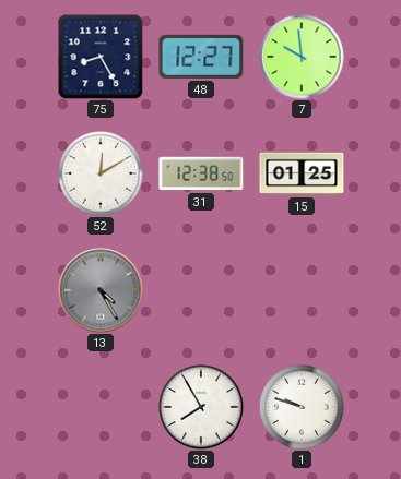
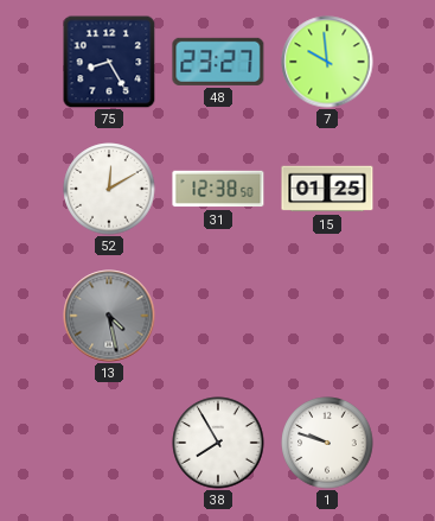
48: 12:27 -> 23:27 (218, 62)
13: 4:25 -> 4:28 (109, 316)
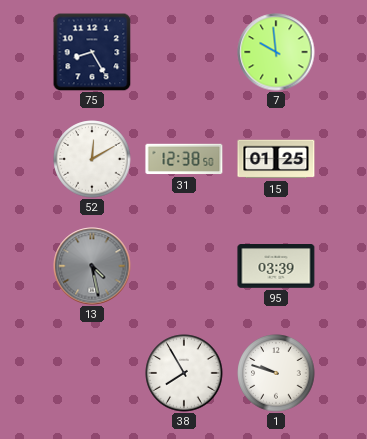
48: 23:27 -> none (218, 62)
95: none -> 03:39 (276, 266)
